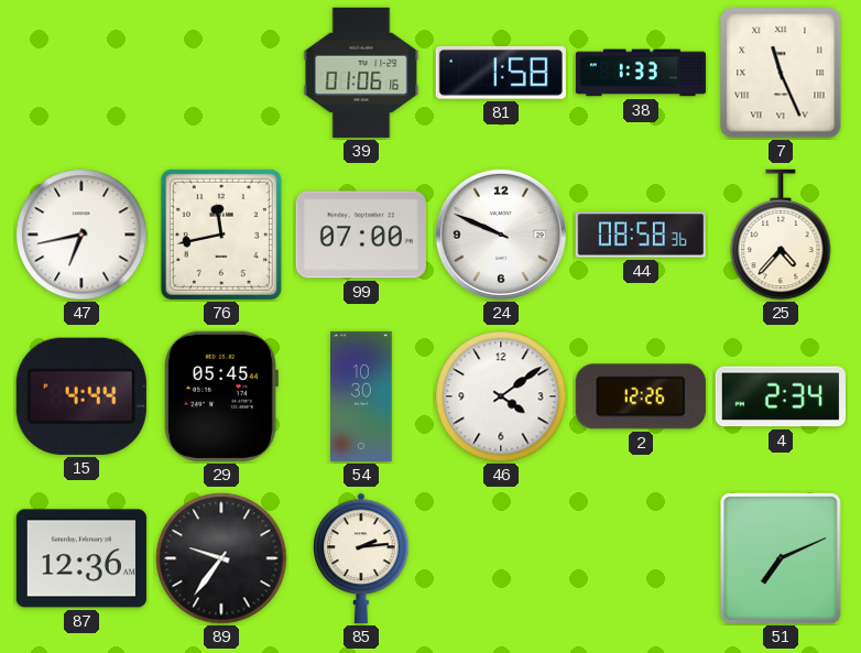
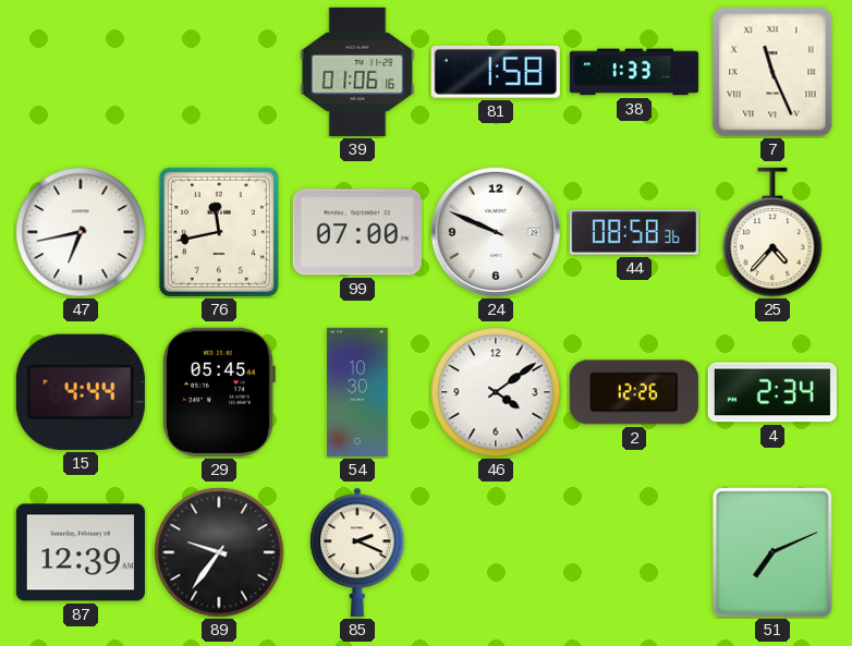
87: 12:36 -> 12:39 (81, 552)
85: 2:14 -> 2:19 (357, 552)
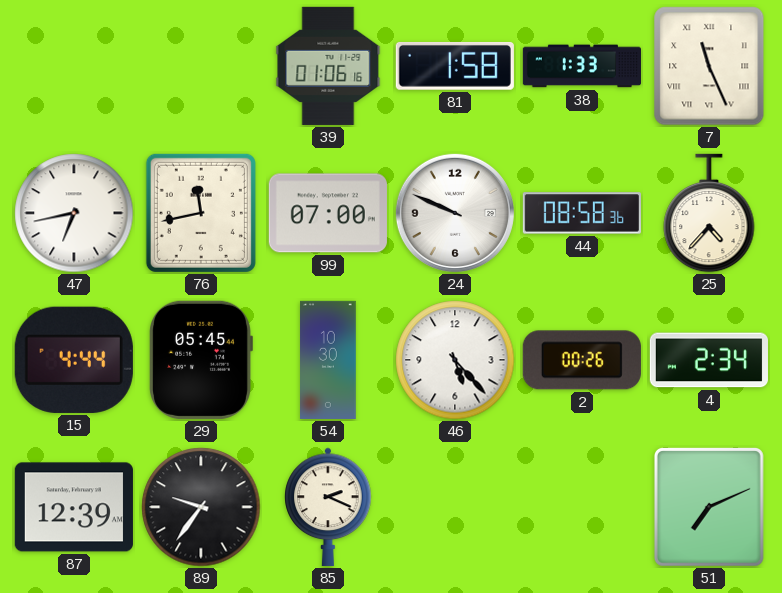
46: 4:09 -> 5:23 (455, 360)
2: 12:26 -> 00:26 (582, 360)
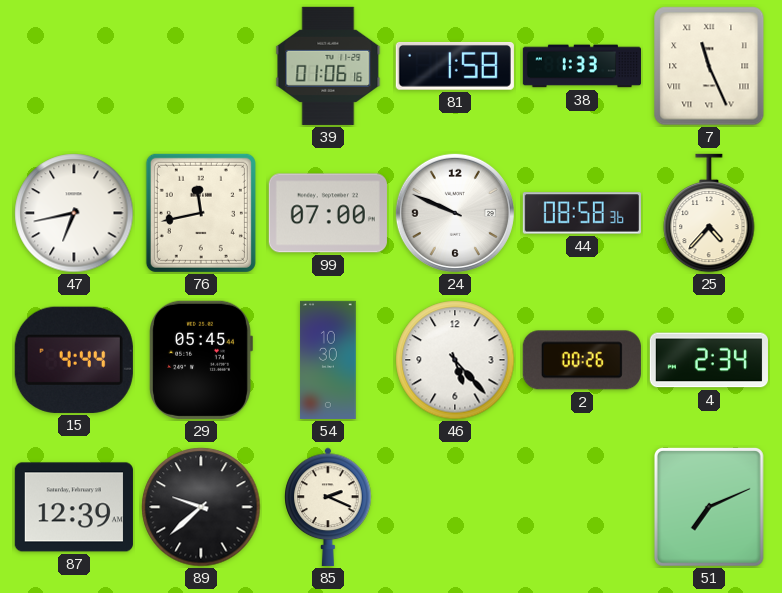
89: 9:36 -> 9:38 (201, 507)
